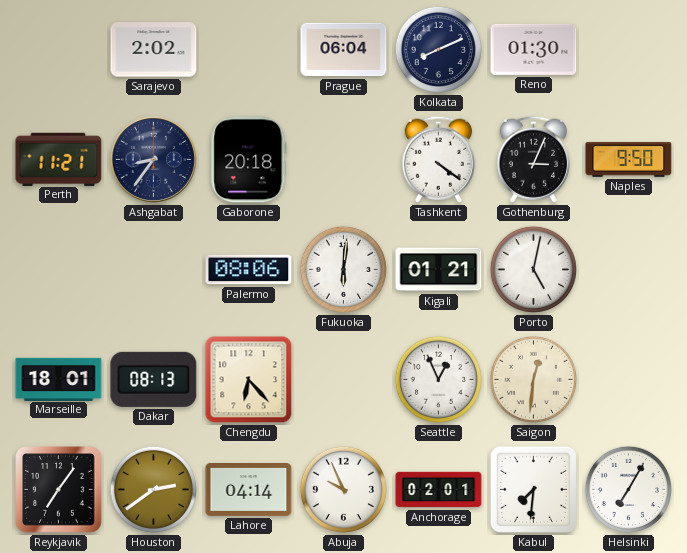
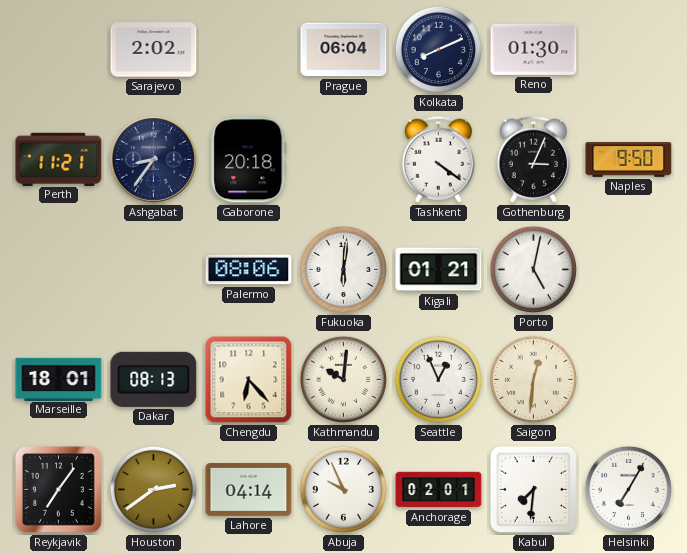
Kathmandu: none -> 10:01 (343, 379)
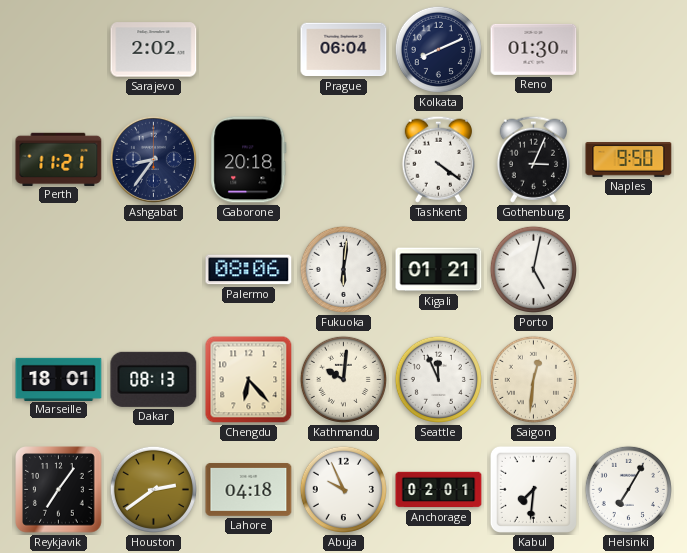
Seattle: 12:56 -> 11:56 (438, 379)
Lahore: 04:14 -> 04:18 (249, 490)
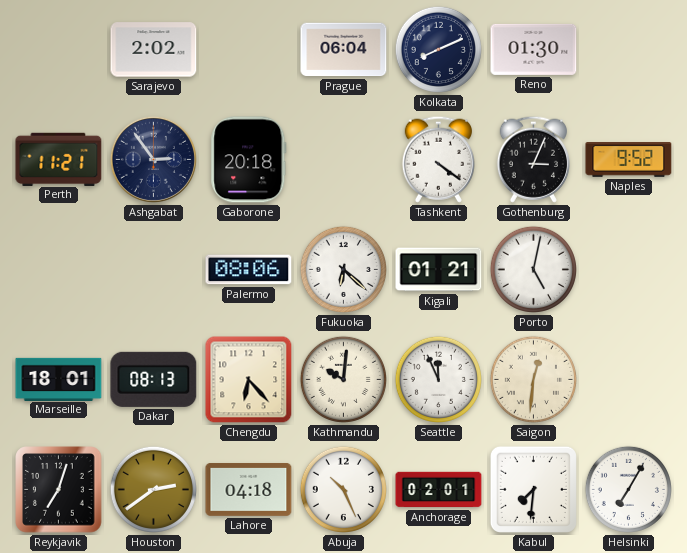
Ashgabat: 8:36 -> 2:54 (153, 159)
Naples: 9:50 -> 9:52 (629, 160)
Fukuoka: 6:01 -> 6:22 (343, 269)
Reykjavik: 7:06 -> 7:03 (59, 490)
Abuja: 9:56 -> 10:26 (343, 489)
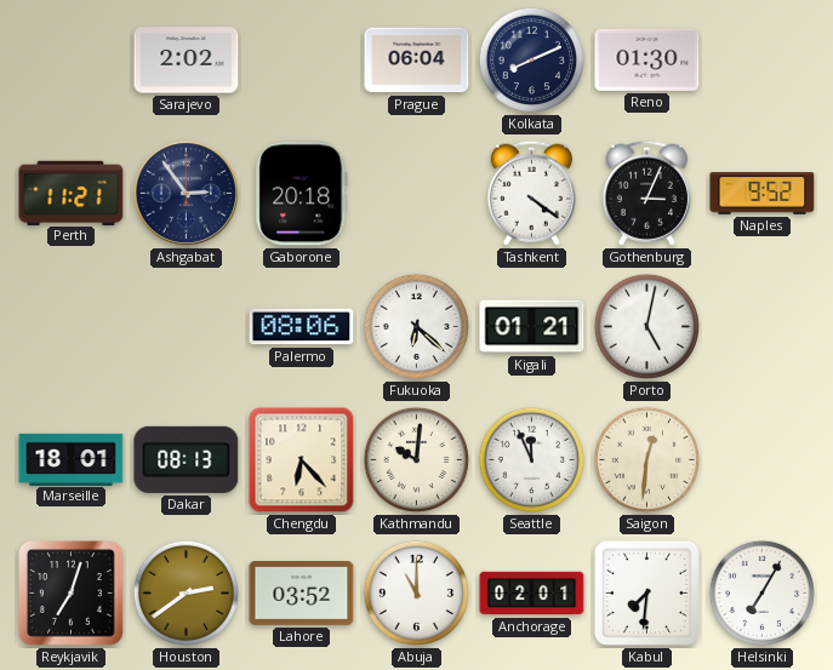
Lahore: 04:18 -> 03:52 (302, 594)
Abuja: 10:26 -> 11:00 (416, 592)
